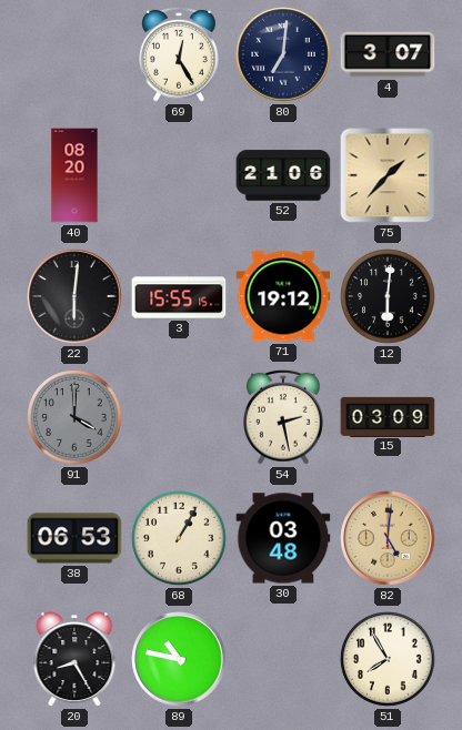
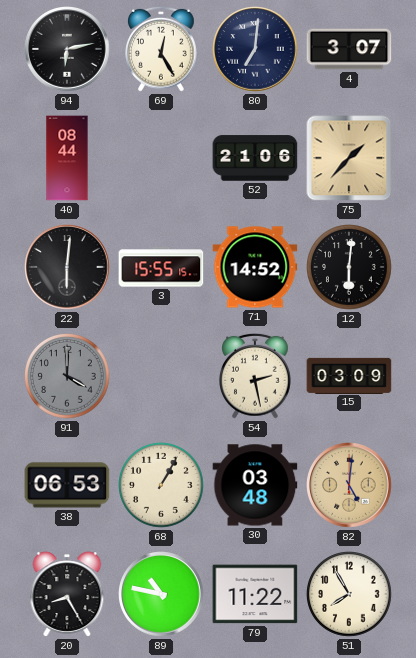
94: none -> 6:13 (67, 49)
40: 08:20 -> 08:44 (67, 158)
71: 19:12 -> 14:52 (255, 267)
79: none -> 11:22 (255, 594)
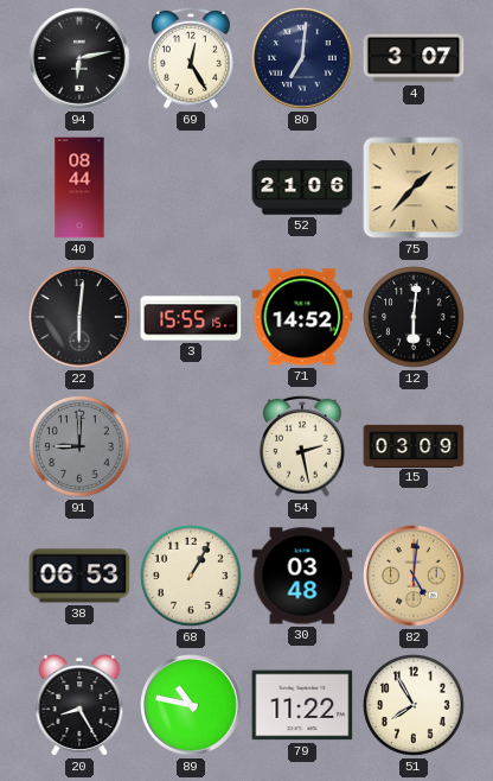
91: 4:00 -> 9:00 (81, 447)
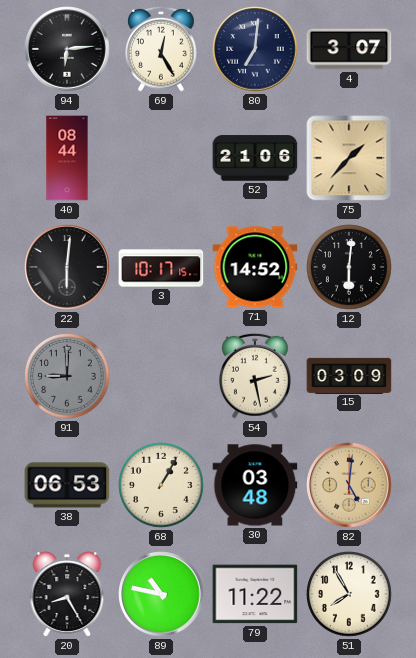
94: 6:13 -> 6:14 (67, 49)
3: 15:55 -> 10:17 (161, 267)
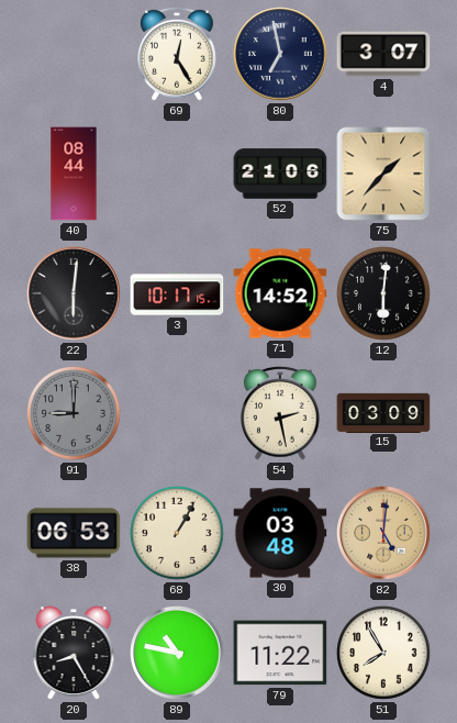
94: 6:14 -> none (67, 49)
80: 7:01 -> 6:58 (280, 54)
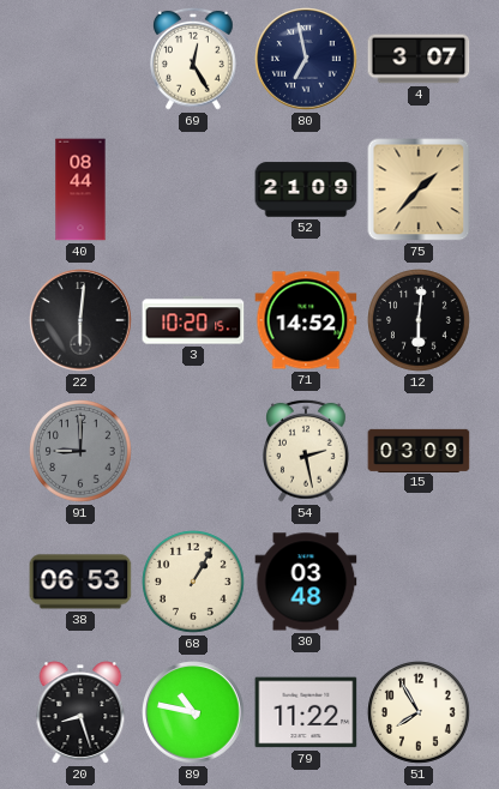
52: 21:06 -> 21:09 (306, 189)
3: 10:17 -> 10:20 (193, 320)
82: 5:01 -> none (383, 533)
20: 8:25 -> 8:27 (80, 712)
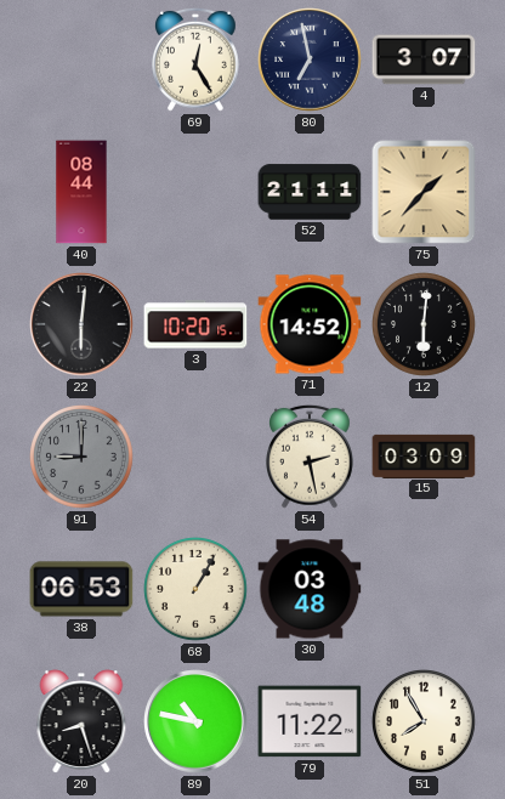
52: 21:09 -> 21:11 (310, 192)
